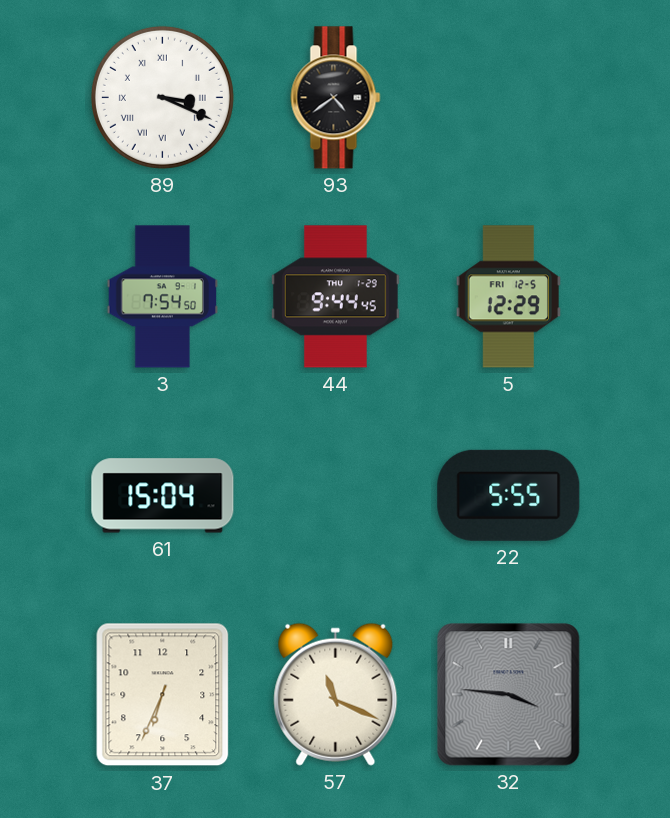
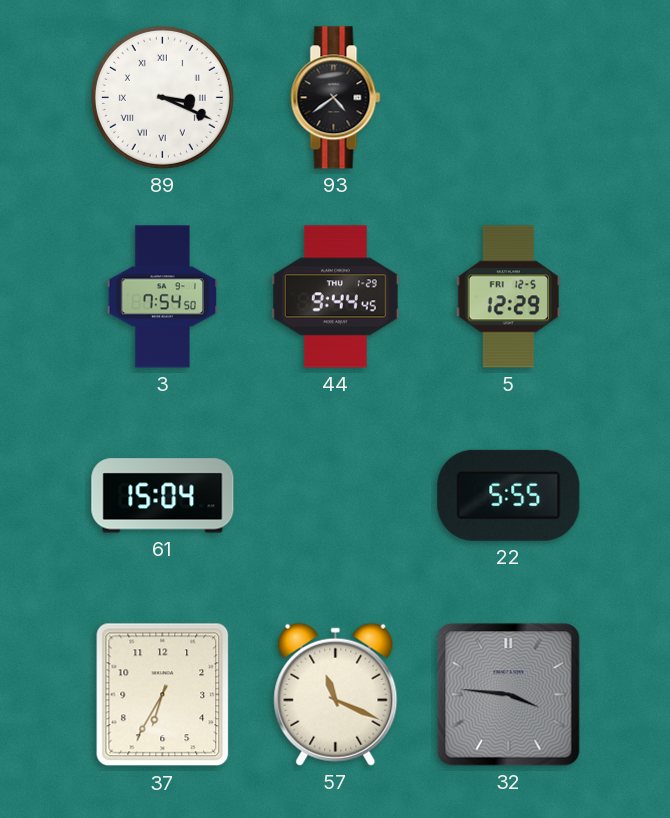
37: 6:34 -> 6:35 (163, 695)
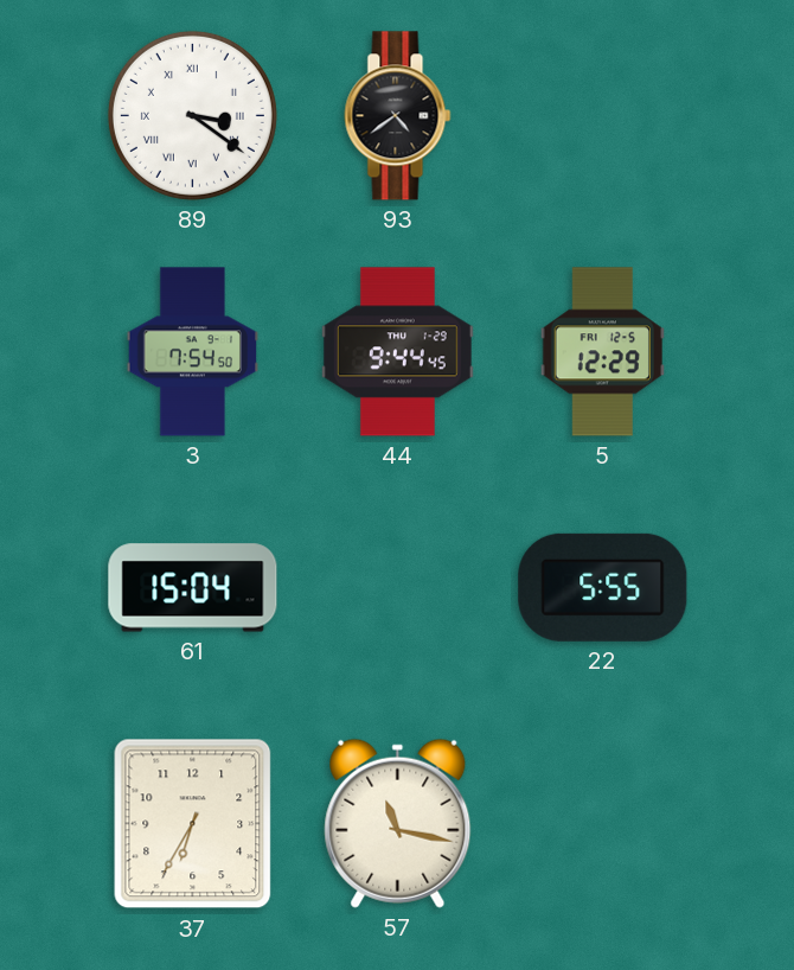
89: 3:19 -> 3:21 (192, 115)
57: 11:19 -> 11:17 (398, 823)
32: 3:46 -> none (509, 695)
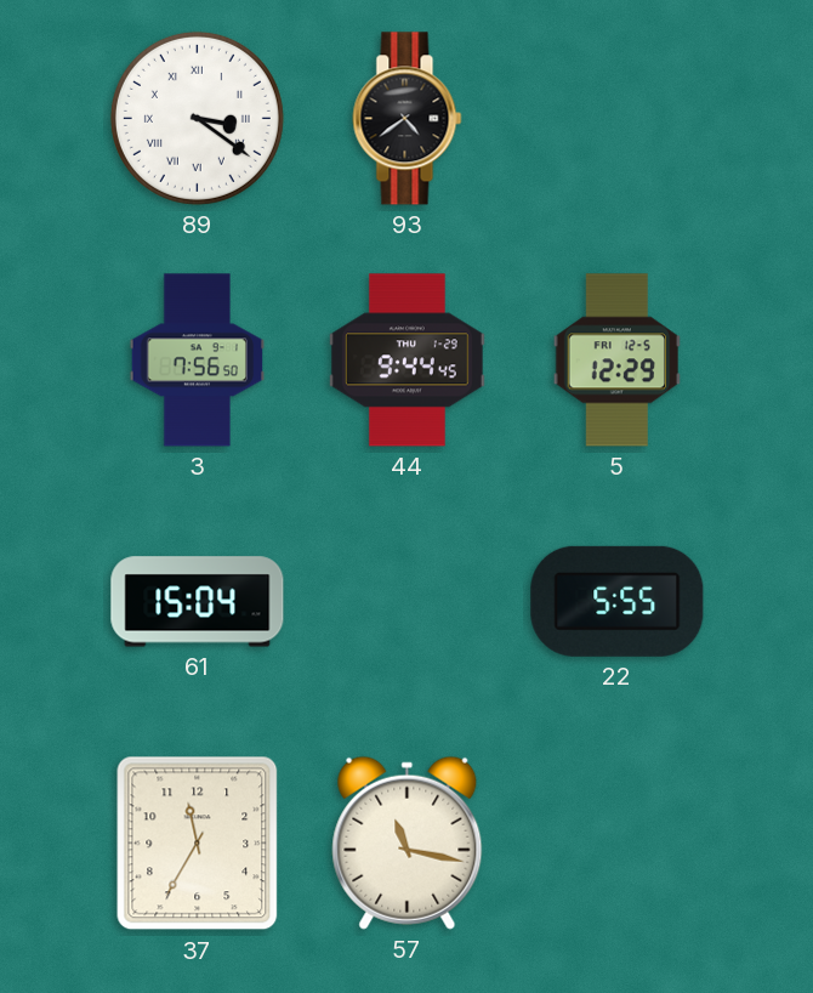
3: 7:54 -> 7:56 (198, 361)
37: 6:35 -> 11:35 (198, 844)
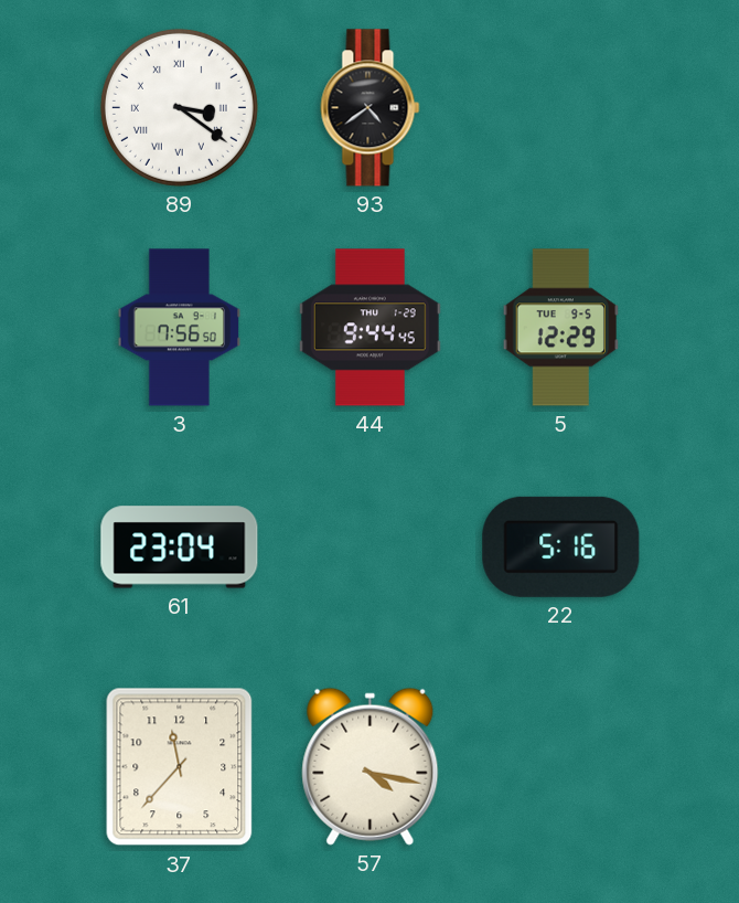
5 date: FRI 12-5 -> TUE 9-5 (560, 328)
61: 15:04 -> 23:04 (180, 548)
22: 5:55 -> 5:16 (561, 546)
37: 11:35 -> 11:37 (180, 767)
57: 11:17 -> 4:17 (371, 766)
